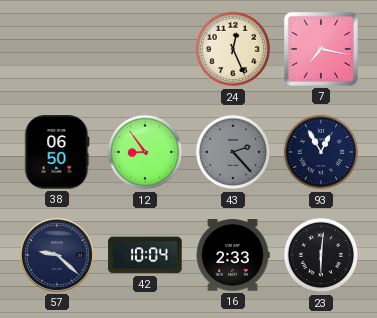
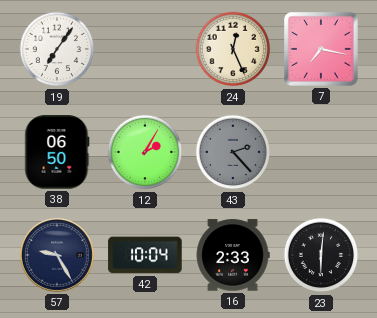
19: none -> 7:06 (57, 49)
12: 8:54 -> 2:05 (145, 152)
93: 12:55 -> none (321, 152)
57: 9:22 -> 9:25 (57, 255)
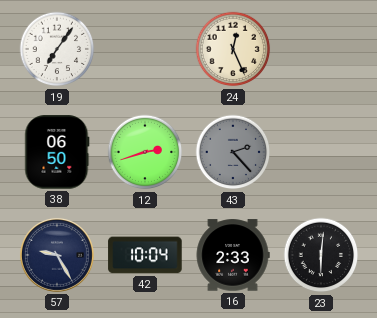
7: 7:17 -> none (322, 50)
12: 2:05 -> 2:42 (145, 152)
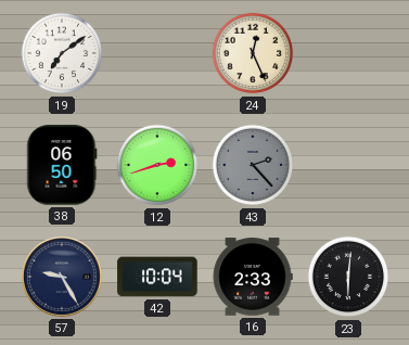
19: 7:06 -> 7:09 (62, 53)
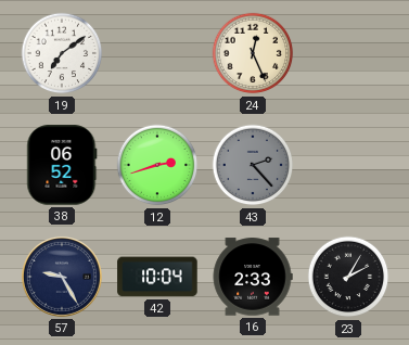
38: 06:50 -> 06:52 (62, 165)
23: 6:01 -> 2:05 (348, 277)
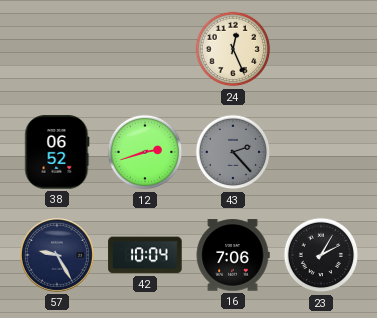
19: 7:09 -> none (62, 53)
16: 2:33 -> 7:06 (233, 255)
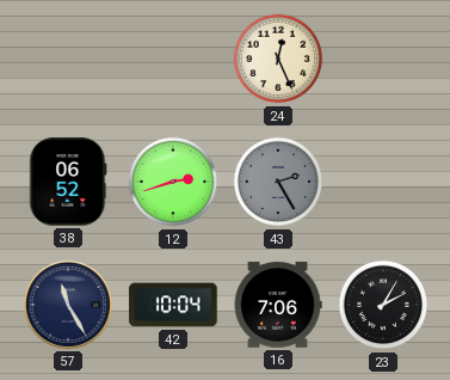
43: 2:23 -> 2:25 (278, 182)
57: 9:25 -> 11:25 (68, 305)
